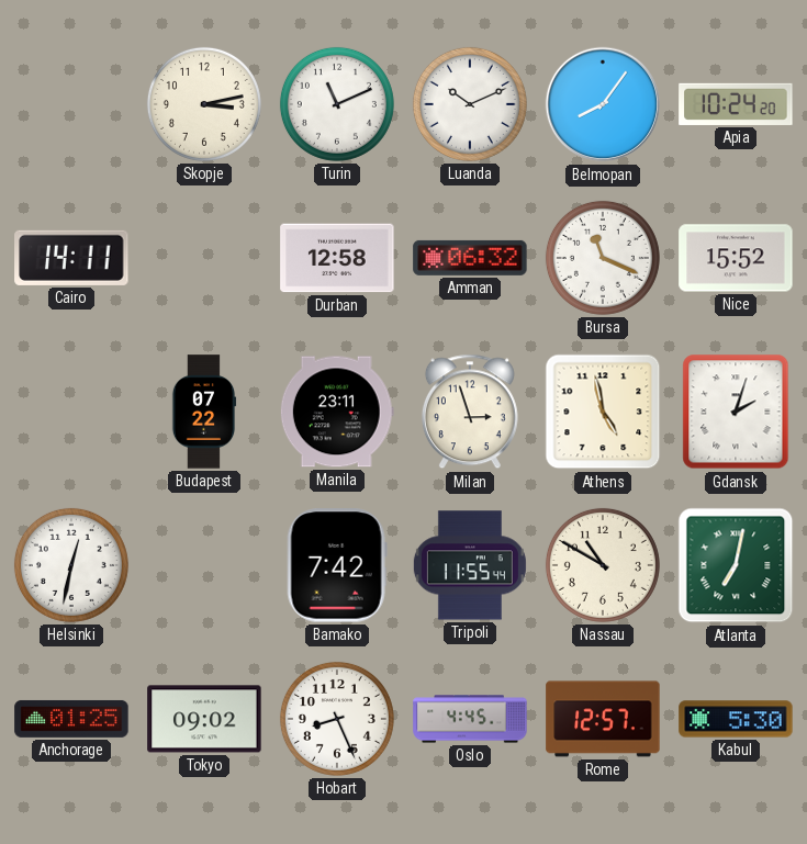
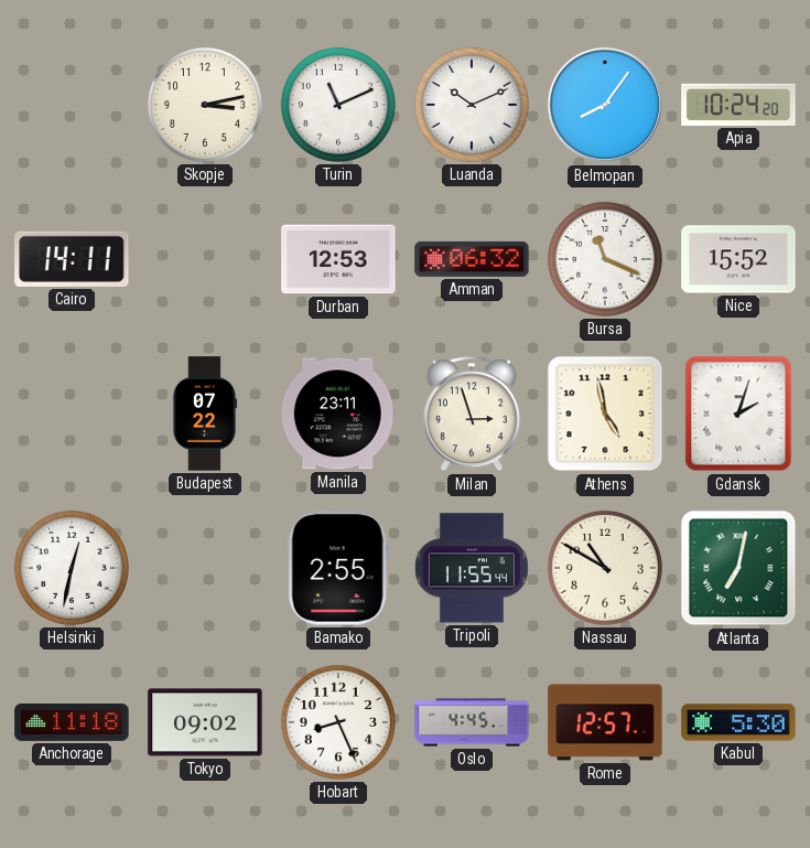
Durban: 12:58 -> 12:53 (338, 259)
Bamako: 7:42 -> 2:55 (338, 568)
Anchorage: 01:25 -> 11:18 (72, 722)
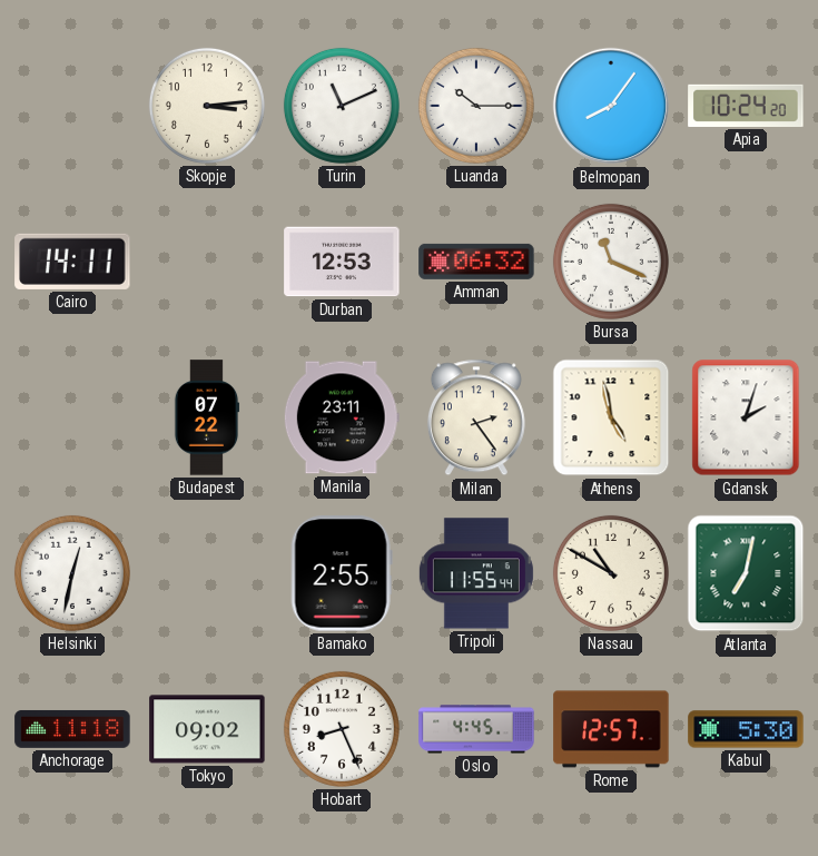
Skopje: 3:13 -> 3:14 (207, 106)
Luanda: 10:11 -> 10:15 (476, 106)
Nice: 15:52 -> none (738, 259)
Milan: 2:57 -> 2:24 (476, 417)
